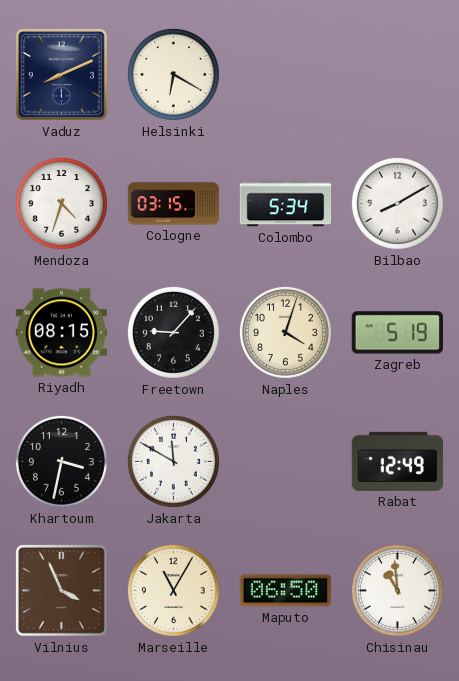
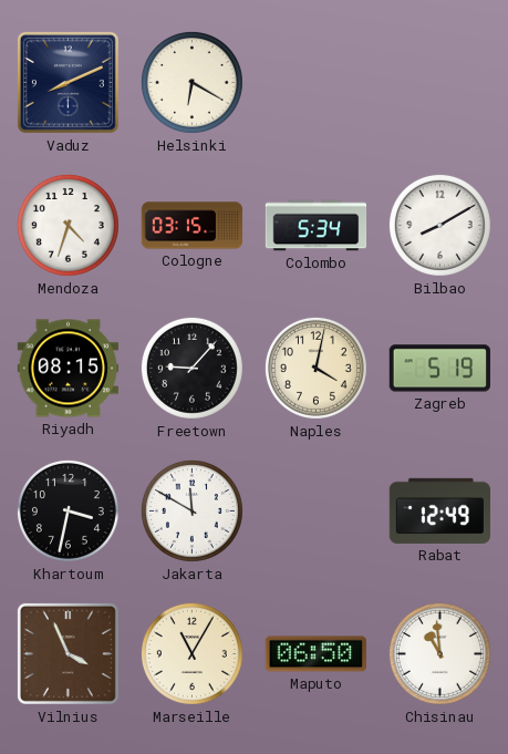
Naples: 4:03 -> 4:02 (315, 368)
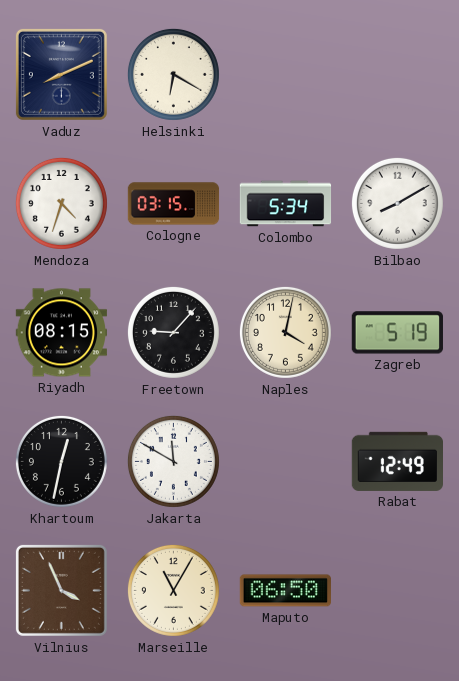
Khartoum: 3:32 -> 12:32 (61, 461)
Chisinau: 10:59 -> none (439, 653)
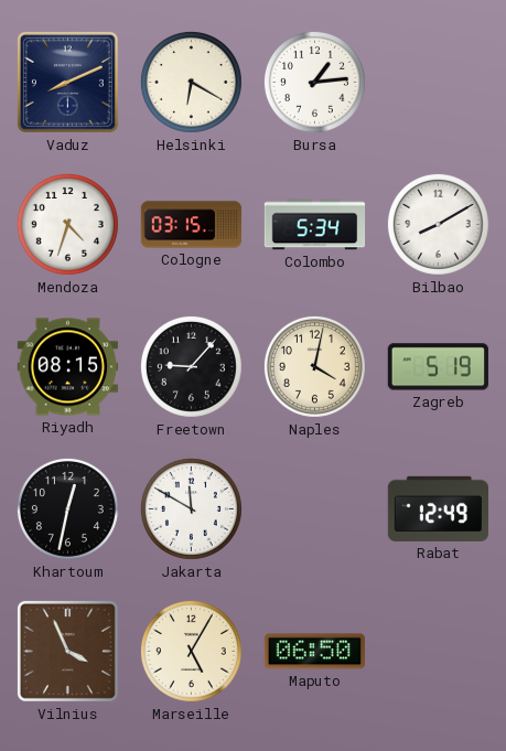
Bursa: none -> 1:14 (314, 82)
Marseille: 11:05 -> 5:05 (191, 651)
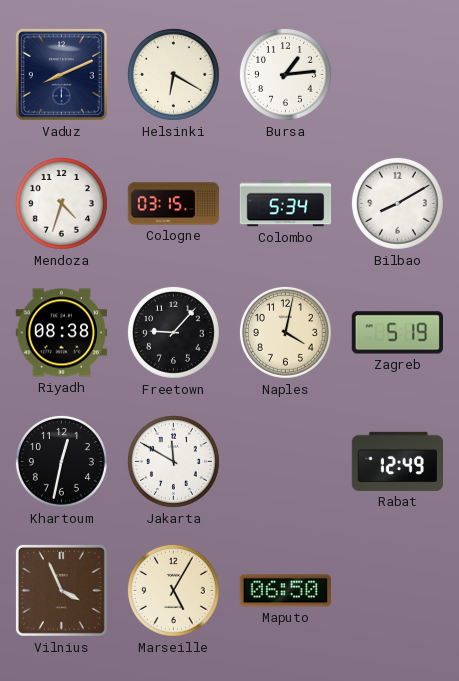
Riyadh: 08:15 -> 08:38 (61, 333)
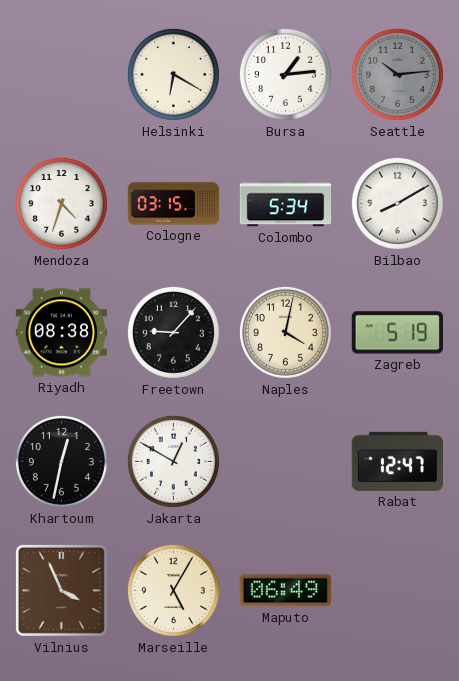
Vaduz: 8:11 -> none (61, 74)
Seattle: none -> 10:14 (397, 74)
Jakarta: 11:50 -> 12:50 (173, 461)
Rabat: 12:49 -> 12:47 (397, 461)
Maputo: 06:50 -> 06:49 (285, 591)
